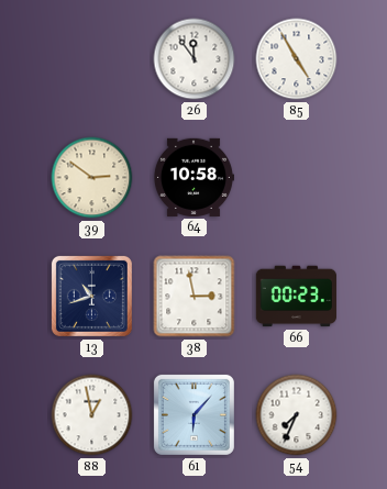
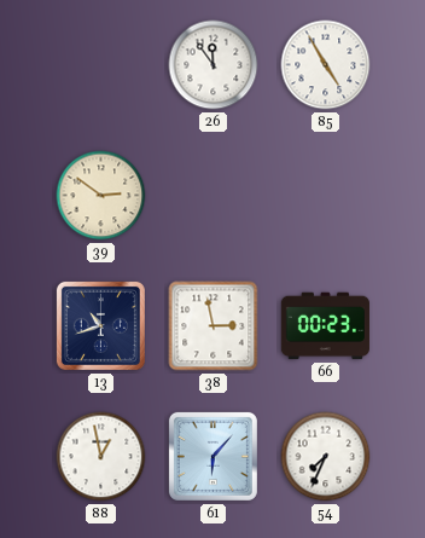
64: 10:58 -> none (193, 177)
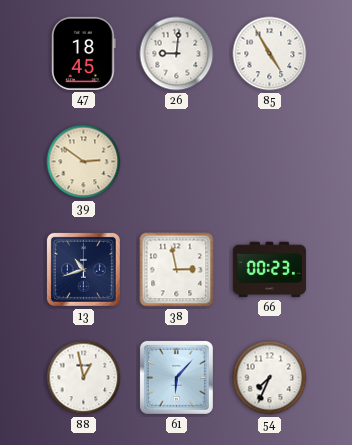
47: none -> 18:45 (83, 53)
26: 11:54 -> 9:01 (177, 54)
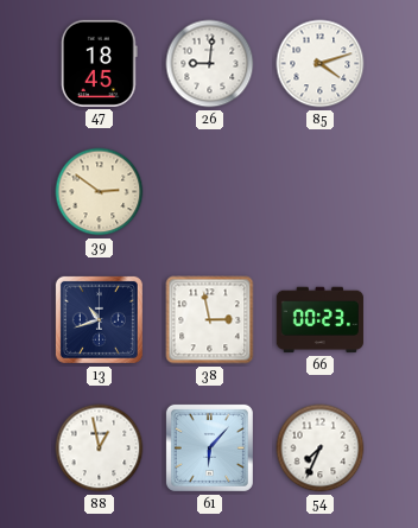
85: 4:55 -> 4:12 (321, 64)
